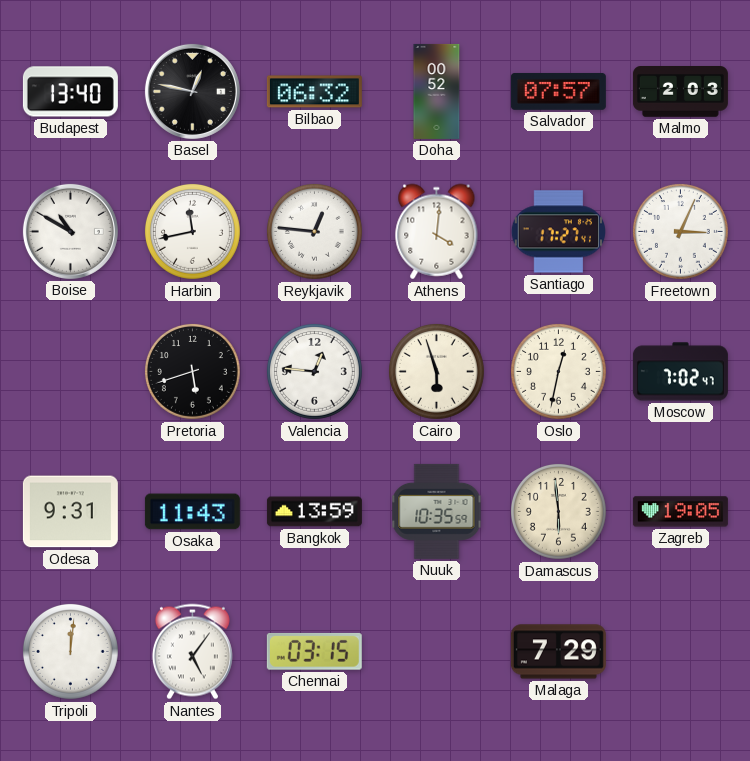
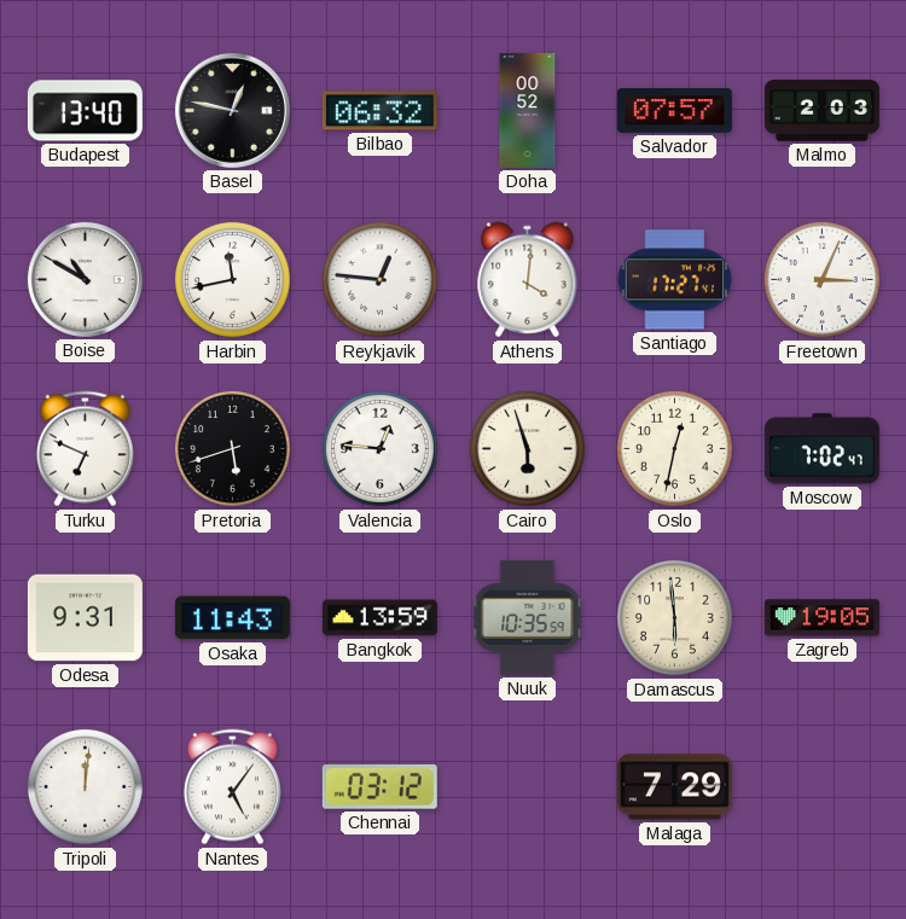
Turku: none -> 6:49 (85, 449)
Chennai: 03:15 -> 03:12 (379, 786)
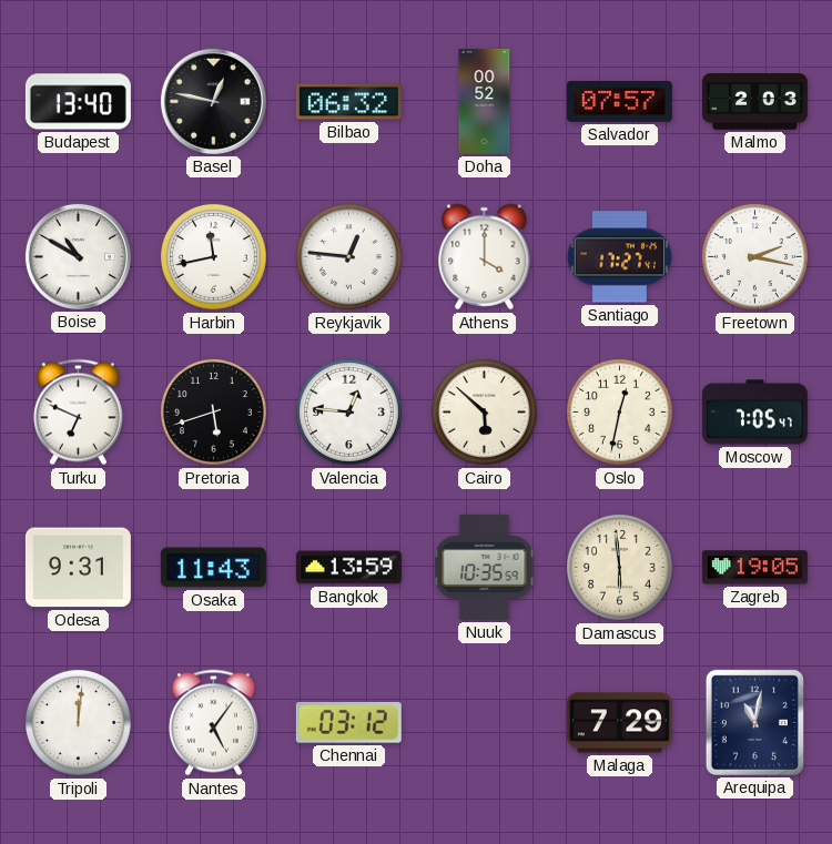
Athens: 4:01 -> 4:00 (485, 257)
Freetown: 3:04 -> 2:17 (754, 256)
Cairo: 5:57 -> 5:52 (484, 411)
Moscow: 7:02 -> 7:05 (754, 413)
Arequipa: none -> 11:02 (754, 722)
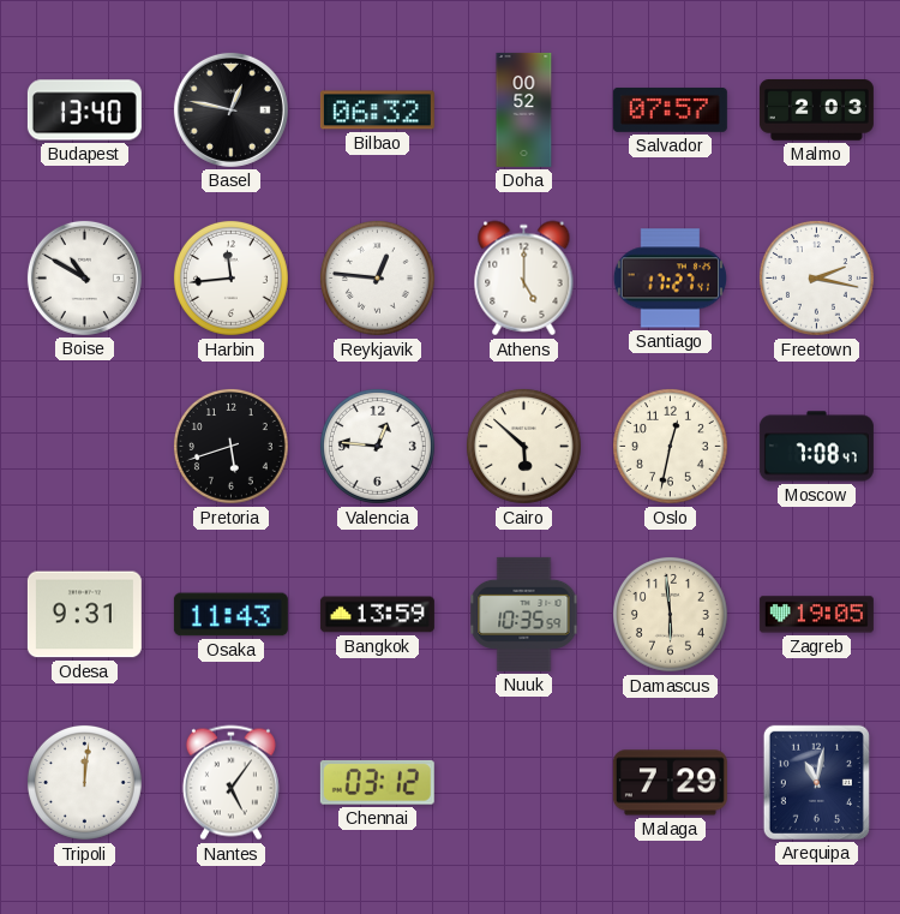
Harbin: 11:43 -> 11:44 (230, 277)
Athens: 4:00 -> 5:00 (524, 279)
Turku: 6:49 -> none (78, 413)
Moscow: 7:05 -> 7:08 (816, 447)
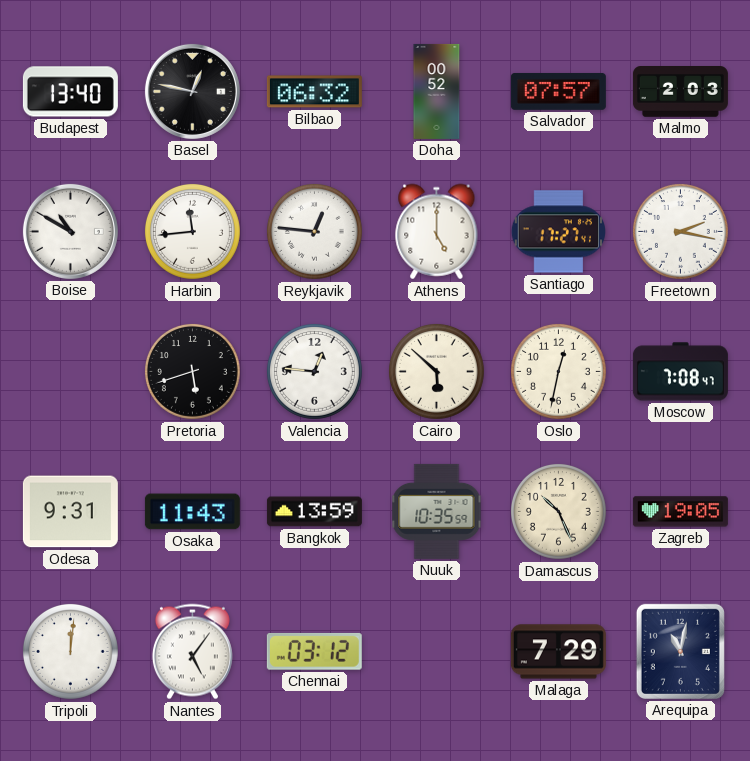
Damascus: 5:59 -> 10:26 (558, 511)
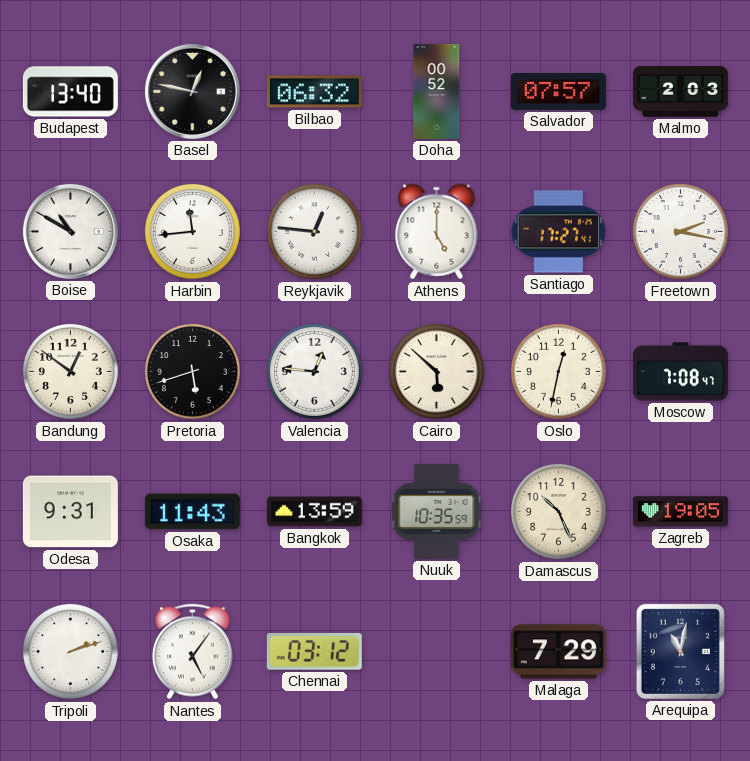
Bandung: none -> 12:51 (70, 371)
Tripoli: 12:01 -> 2:12 (70, 651)
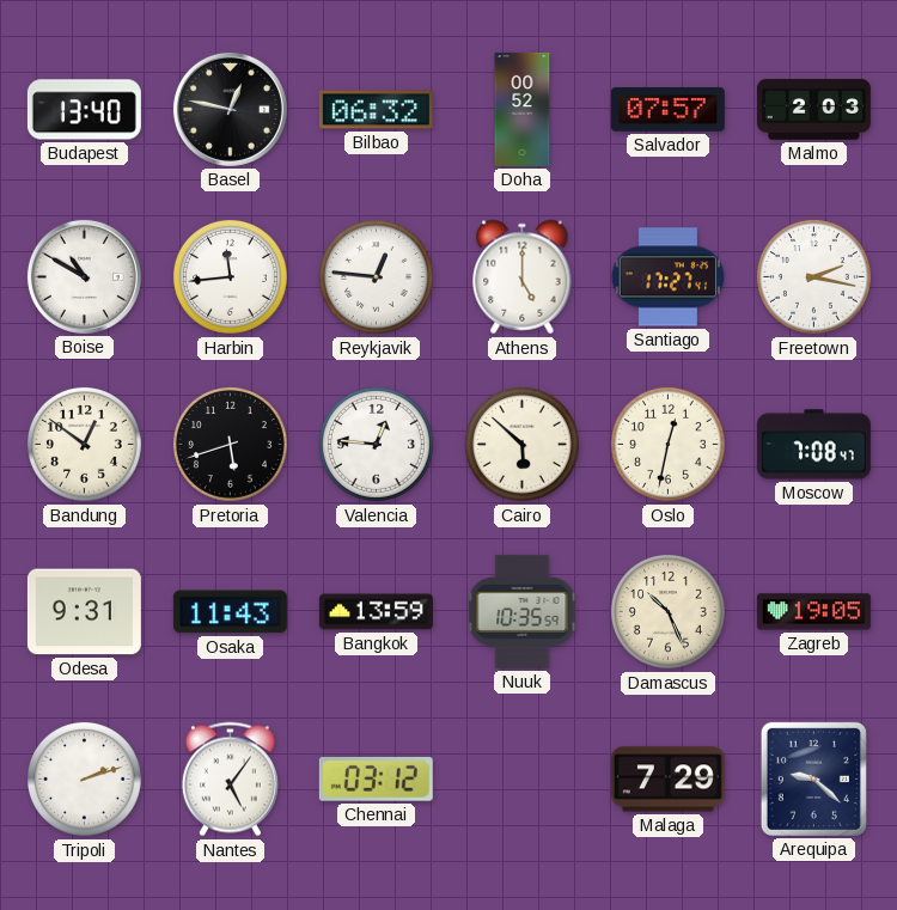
Arequipa: 11:02 -> 9:22 (813, 778)
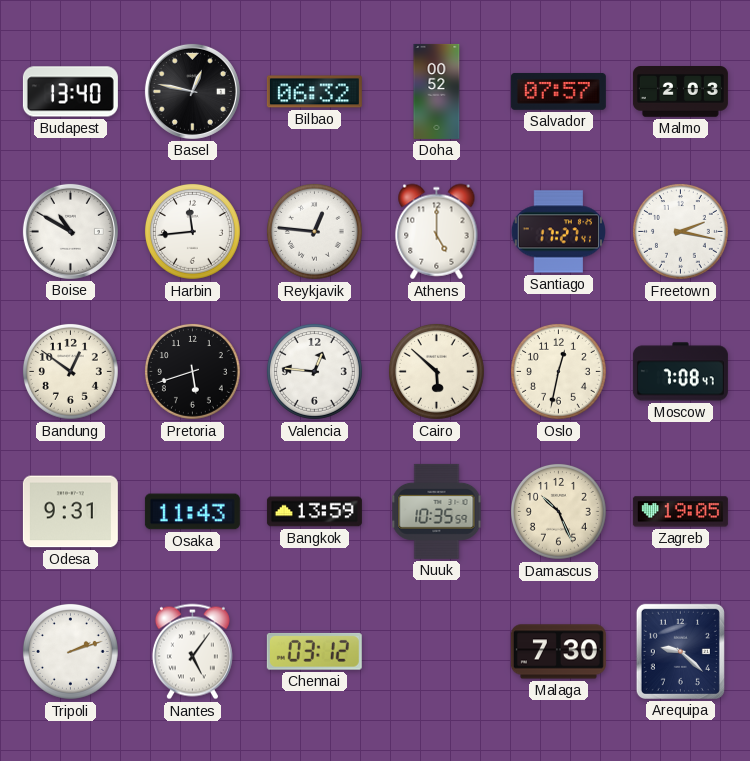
Malaga: 7:29 -> 7:30 (558, 652)
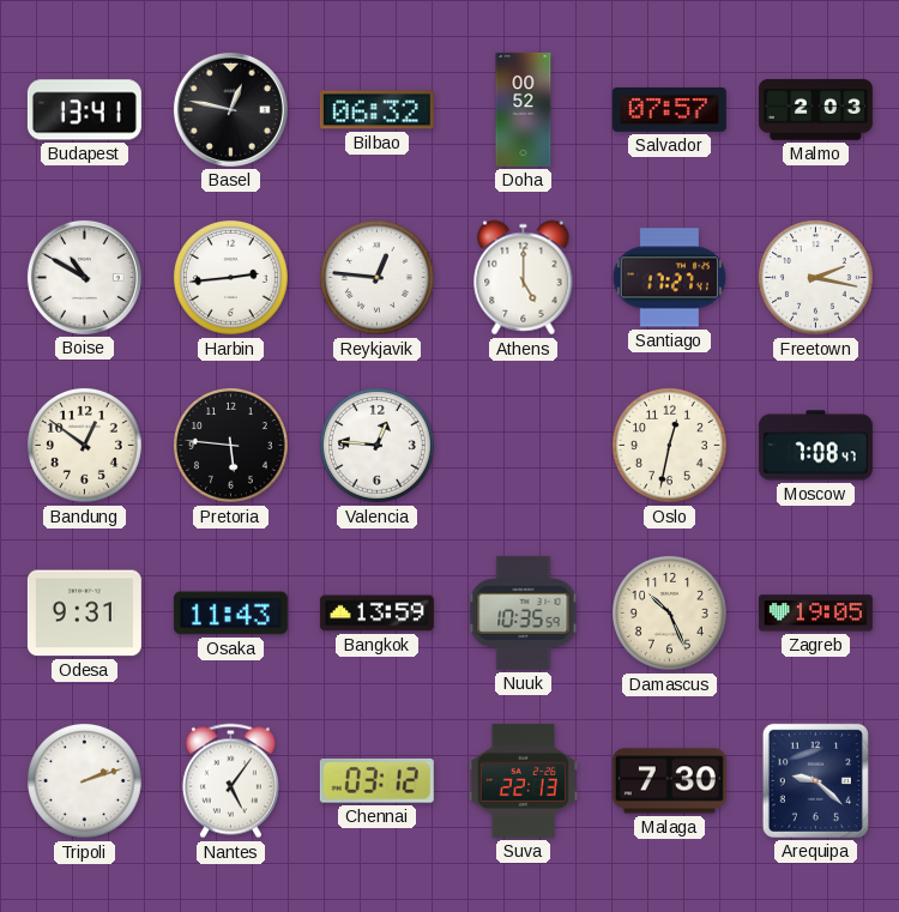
Budapest: 13:40 -> 13:41 (84, 110)
Harbin: 11:44 -> 2:44 (230, 277)
Pretoria: 5:42 -> 5:46 (230, 445)
Cairo: 5:52 -> none (436, 371)
Suva: none -> 22:13 (523, 780)
